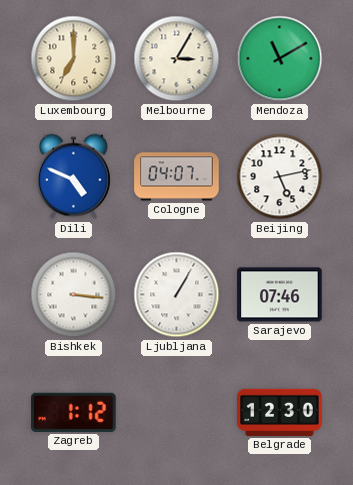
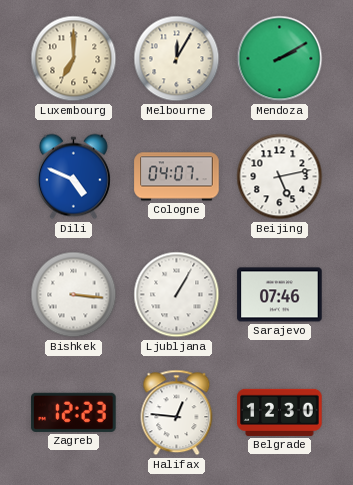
Melbourne: 3:05 -> 12:05 (177, 59)
Mendoza: 11:10 -> 2:10 (280, 59)
Zagreb: 1:12 -> 12:23 (74, 412)
Halifax: none -> 12:46 (177, 413)
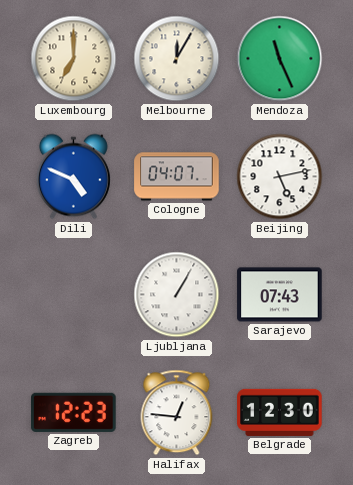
Mendoza: 2:10 -> 11:26 (280, 59)
Bishkek: 3:16 -> none (74, 295)
Sarajevo: 07:46 -> 07:43 (280, 295)
